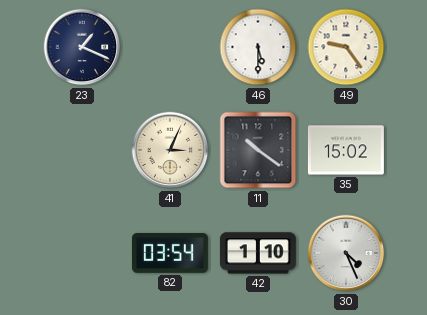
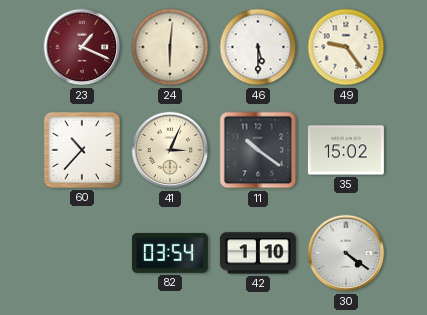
23 dial: navy -> burgundy (82, 47)
24: none -> 6:01 (170, 47)
60: none -> 10:37 (82, 150)
30: 4:26 -> 4:21 (346, 253)
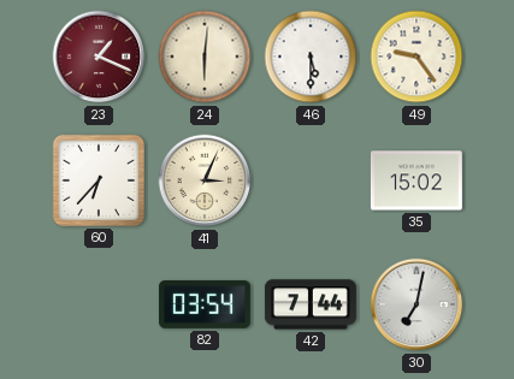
60: 10:37 -> 6:37 (99, 180)
11: 10:21 -> none (258, 150)
42: 1:10 -> 7:44 (311, 304)
30: 4:21 -> 7:02 (416, 304)
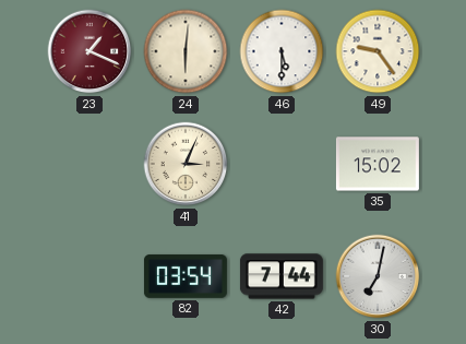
60: 6:37 -> none (99, 180)
